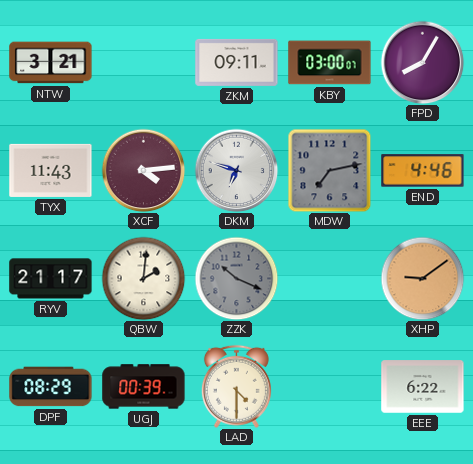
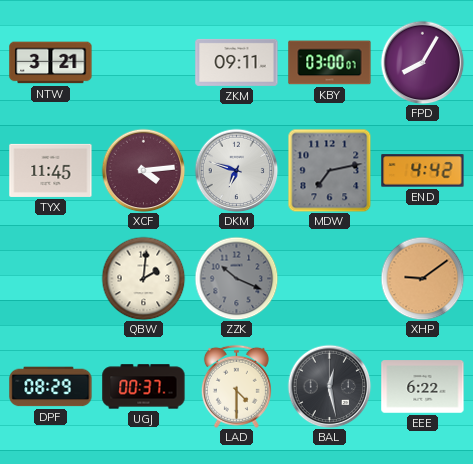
TYX: 11:43 -> 11:45 (51, 170)
END: 4:46 -> 4:42 (423, 171)
RYV: 21:17 -> none (51, 279)
UGJ: 00:39 -> 00:37 (144, 387)
BAL: none -> 12:28 (329, 386)
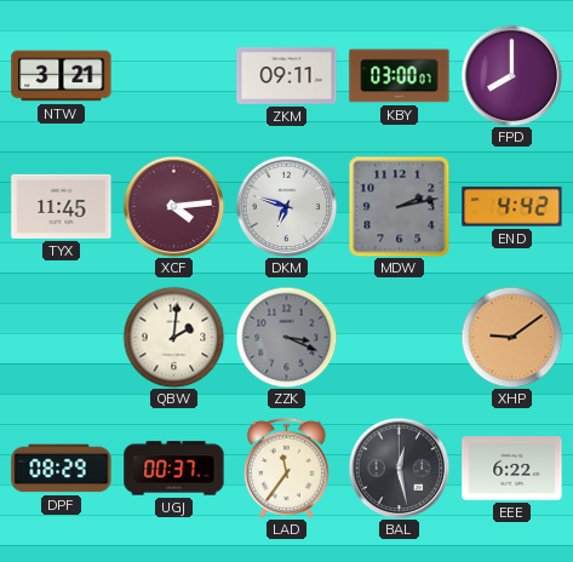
FPD: 8:05 -> 8:00 (511, 75)
MDW: 7:13 -> 2:13 (399, 206)
ZZK: 10:19 -> 3:19 (286, 337)
LAD: 4:30 -> 11:36 (286, 468)
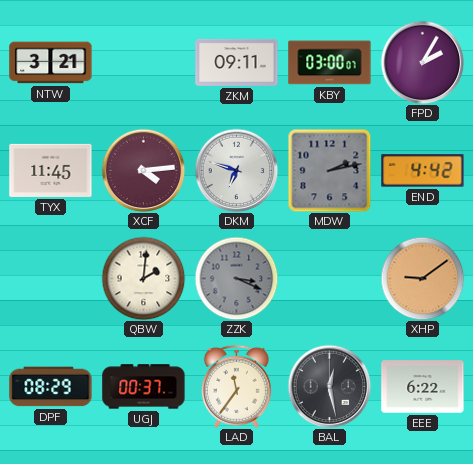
FPD: 8:00 -> 2:05 (422, 62)
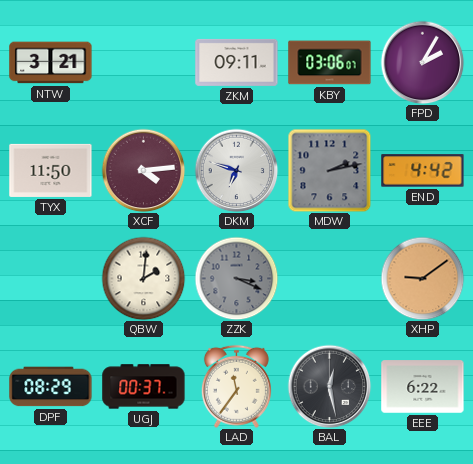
KBY: 03:00 -> 03:06 (330, 63)
TYX: 11:45 -> 11:50 (51, 170)
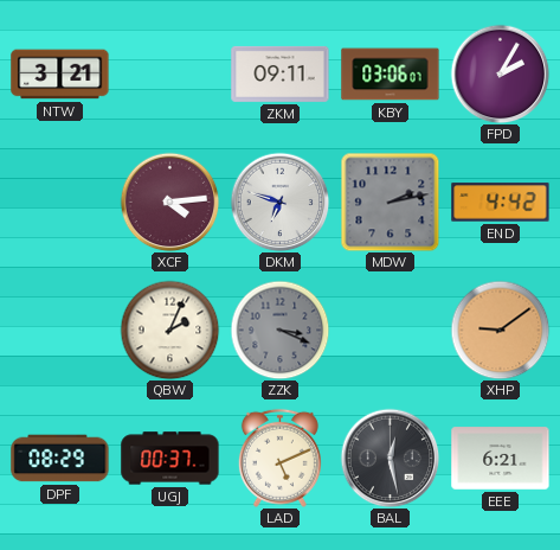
TYX: 11:50 -> none (51, 170)
QBW: 2:01 -> 2:04 (169, 330)
LAD: 11:36 -> 5:11 (279, 458)
EEE: 6:22 -> 6:21 (501, 459)
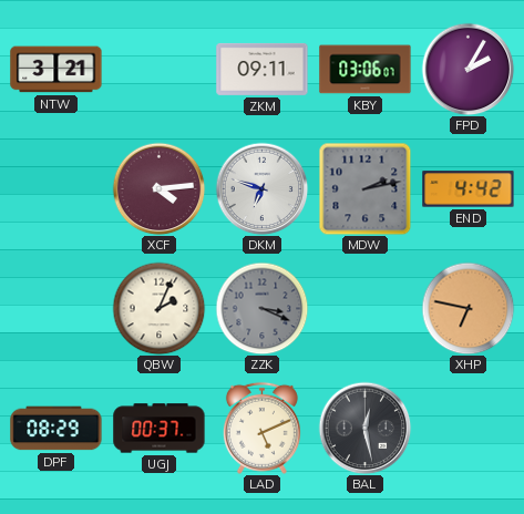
XHP: 9:09 -> 6:47 (468, 308)
EEE: 6:21 -> none (501, 459)
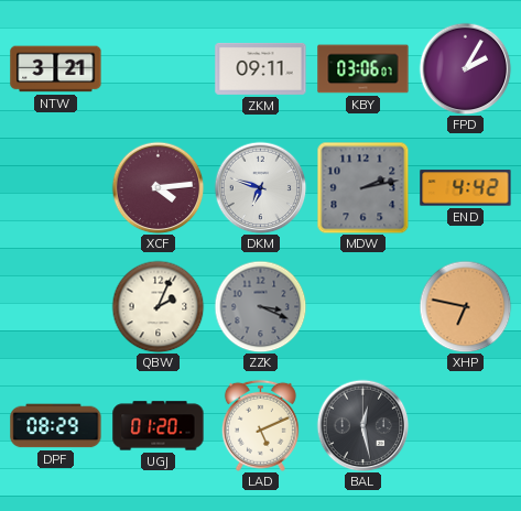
UGJ: 00:37 -> 01:20 (159, 426)
